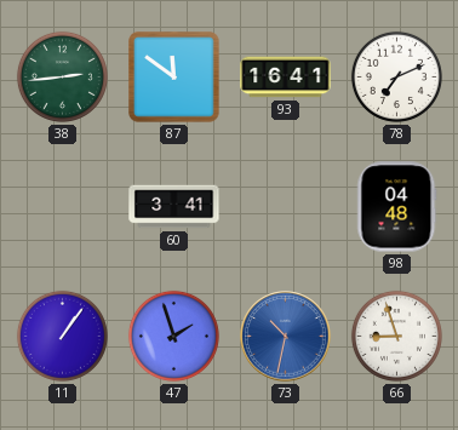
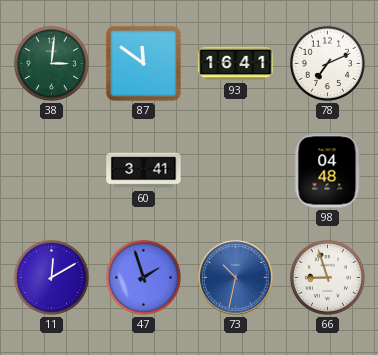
38: 2:44 -> 3:01 (51, 63)
11: 1:06 -> 12:10 (51, 277)
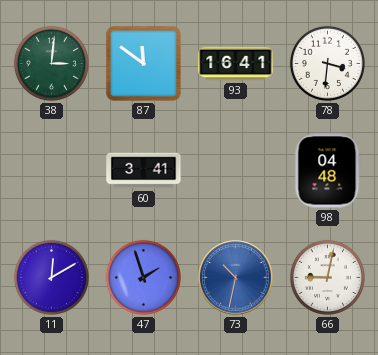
78: 7:11 -> 3:31 (327, 63)
66: 8:57 -> 9:02 (327, 277)
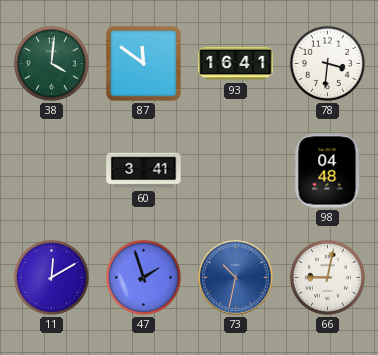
38: 3:01 -> 4:01 (51, 63)
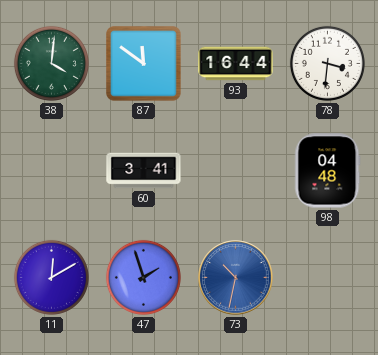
93: 16:41 -> 16:44 (236, 64)
66: 9:02 -> none (327, 277)
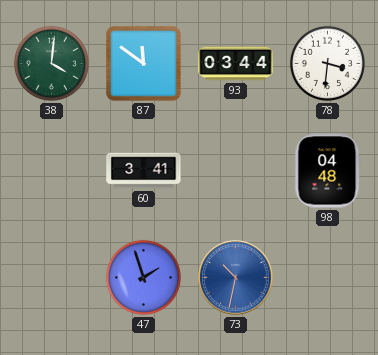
93: 16:44 -> 03:44 (236, 64)
11: 12:10 -> none (51, 277)
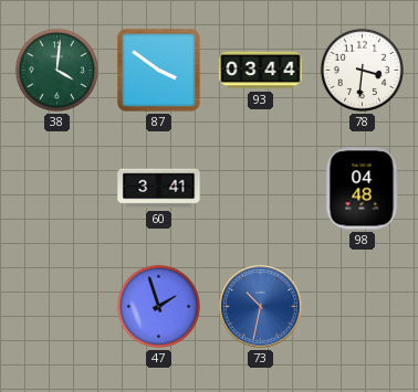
87: 11:51 -> 3:51 (159, 71)
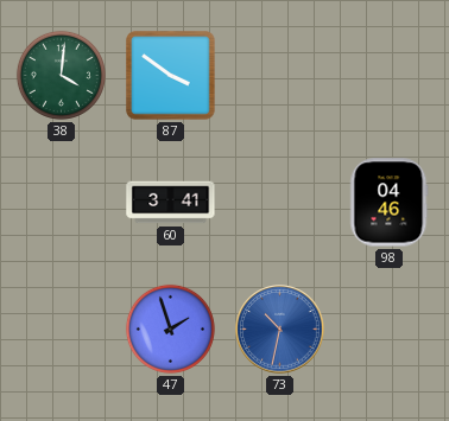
93: 03:44 -> none (261, 71)
78: 3:31 -> none (362, 70)
98: 04:48 -> 04:46 (390, 203)
